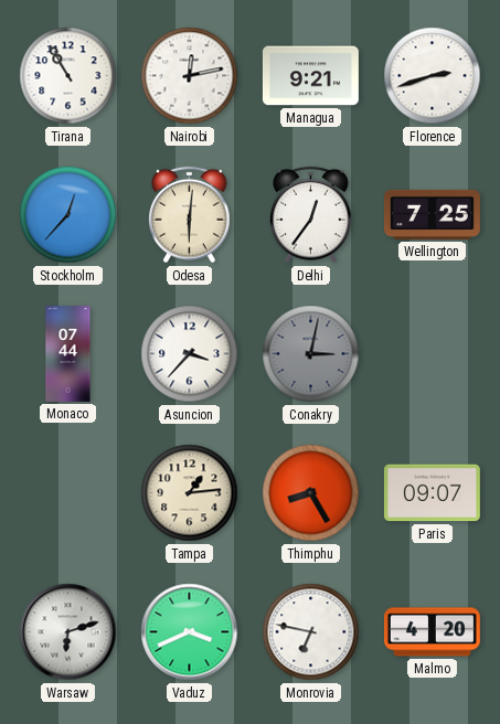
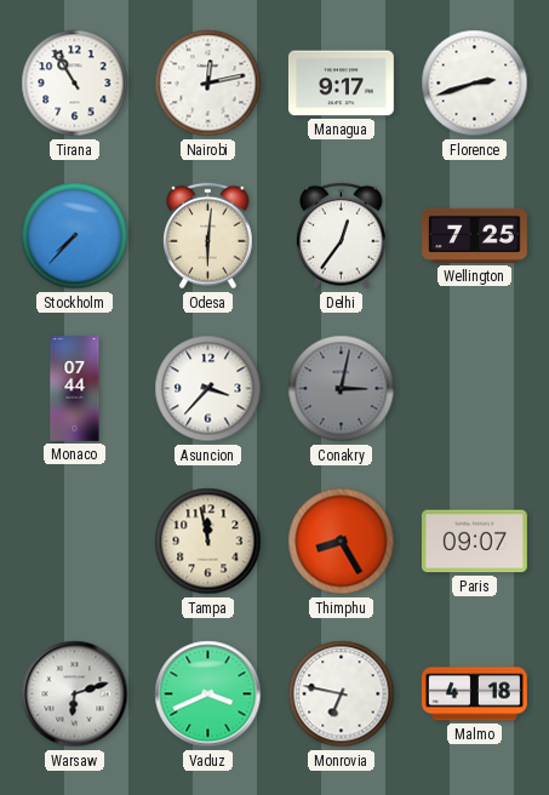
Managua: 9:21 -> 9:17 (341, 84)
Stockholm: 12:37 -> 7:37 (75, 236)
Tampa: 1:14 -> 11:58 (208, 542)
Malmo: 4:20 -> 4:18 (474, 694)
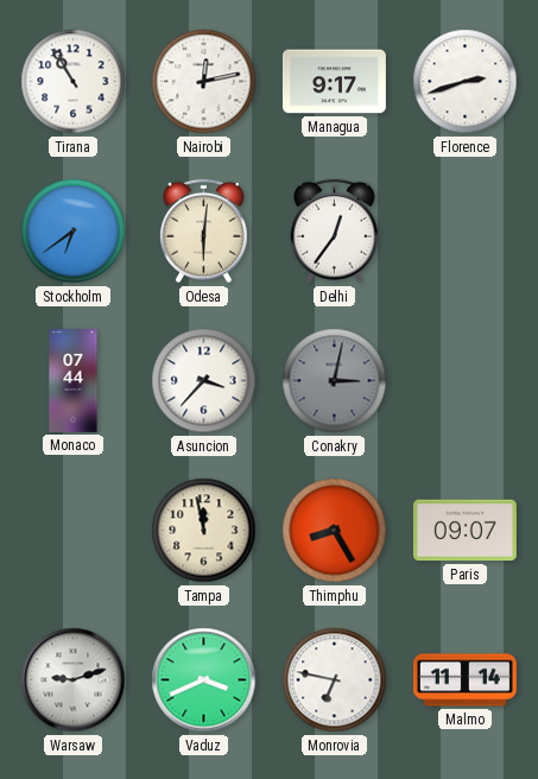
Stockholm: 7:37 -> 6:39 (74, 232)
Wellington: 7:25 -> none (474, 235)
Warsaw: 6:12 -> 9:12 (74, 680)
Malmo: 4:18 -> 11:14 (464, 680)
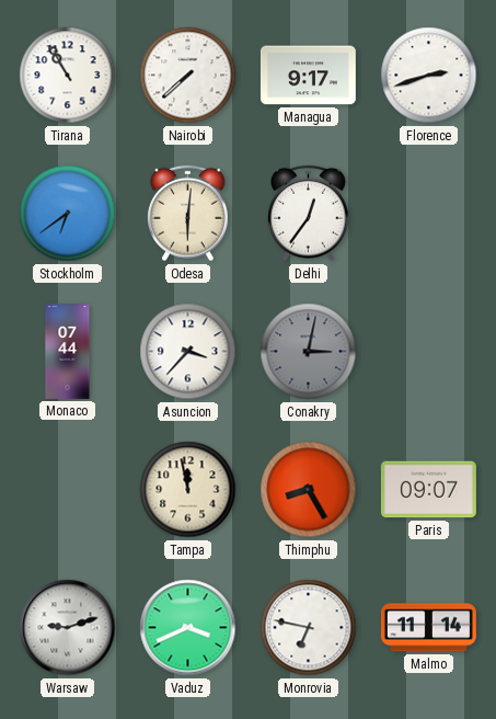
Nairobi: 12:13 -> 7:38 (188, 76)
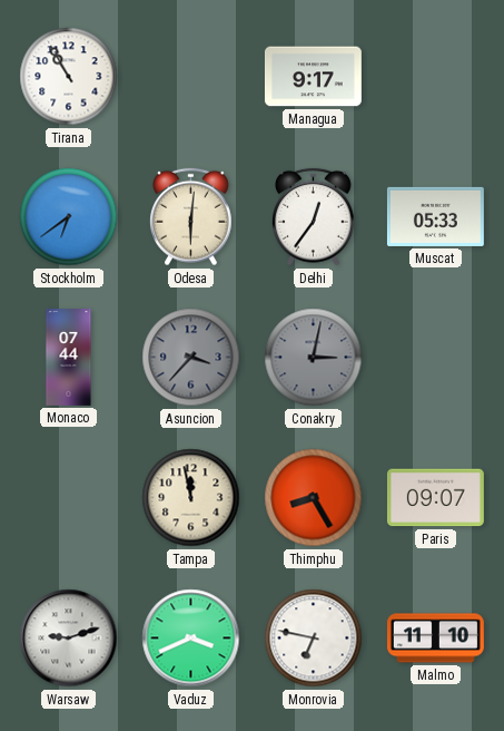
Nairobi: 7:38 -> none (188, 76)
Florence: 2:42 -> none (429, 76)
Muscat: none -> 05:33 (435, 216)
Asuncion dial: white -> grey (191, 358)
Malmo: 11:14 -> 11:10 (435, 639)
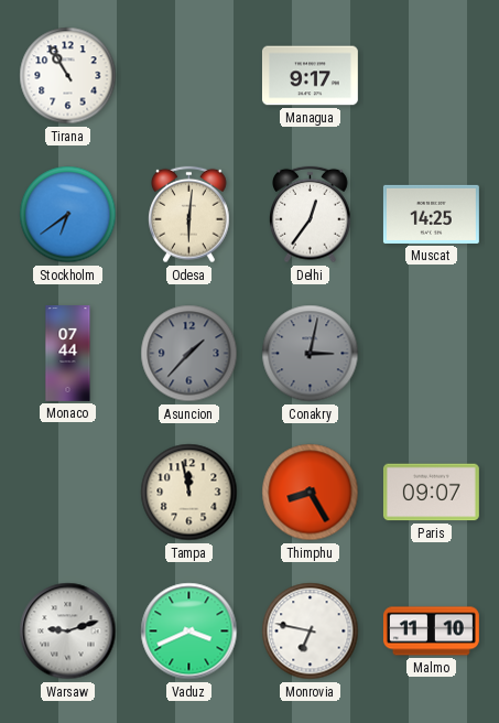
Muscat: 05:33 -> 14:25 (431, 214)
Asuncion: 3:37 -> 1:37 (189, 354)
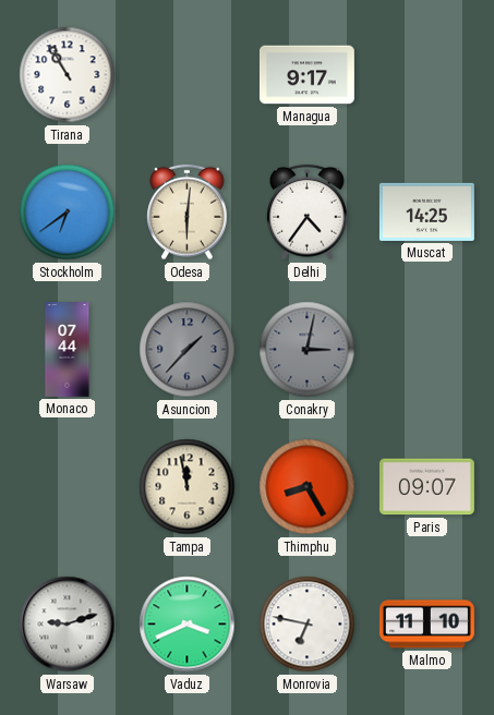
Delhi: 12:36 -> 4:36 (308, 213)
